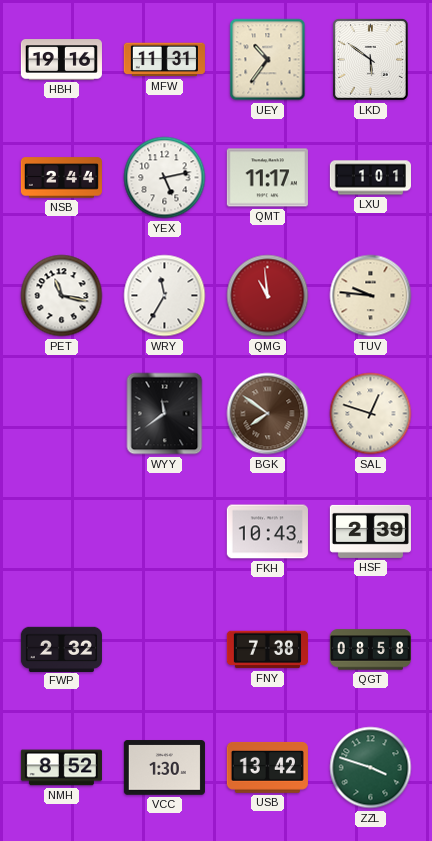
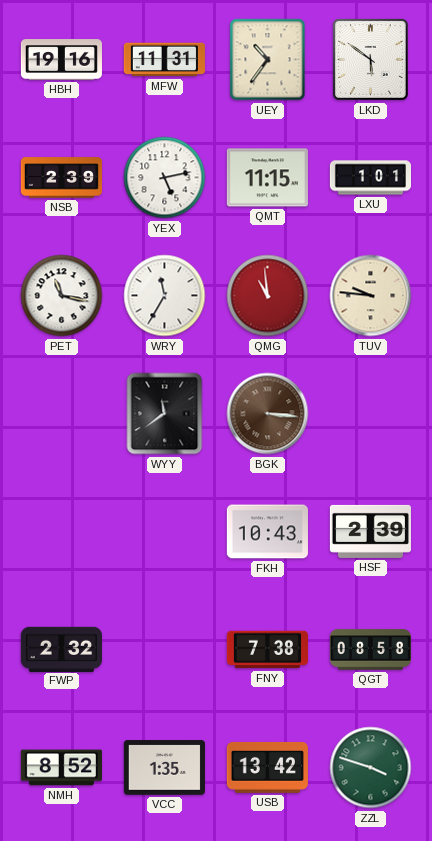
NSB: 2:44 -> 2:39 (61, 178)
QMT: 11:17 -> 11:15 (267, 178)
BGK: 7:51 -> 3:16 (268, 414)
SAL: 12:48 -> none (371, 414)
VCC: 1:30 -> 1:35 (164, 768)
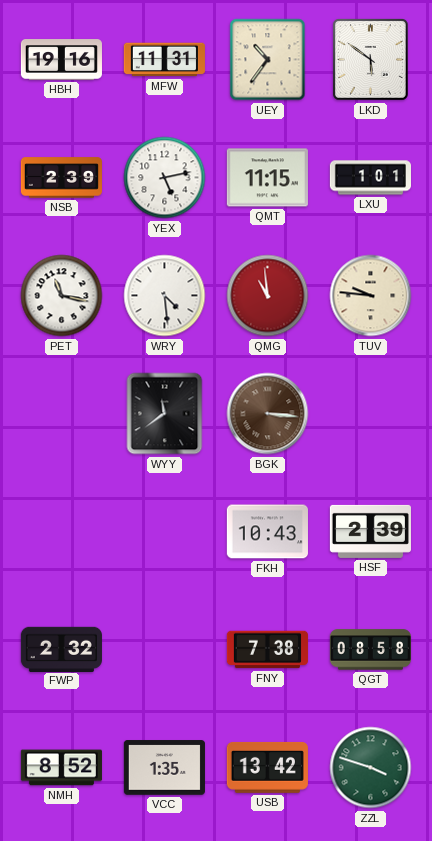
WRY: 11:35 -> 4:29 (165, 296)
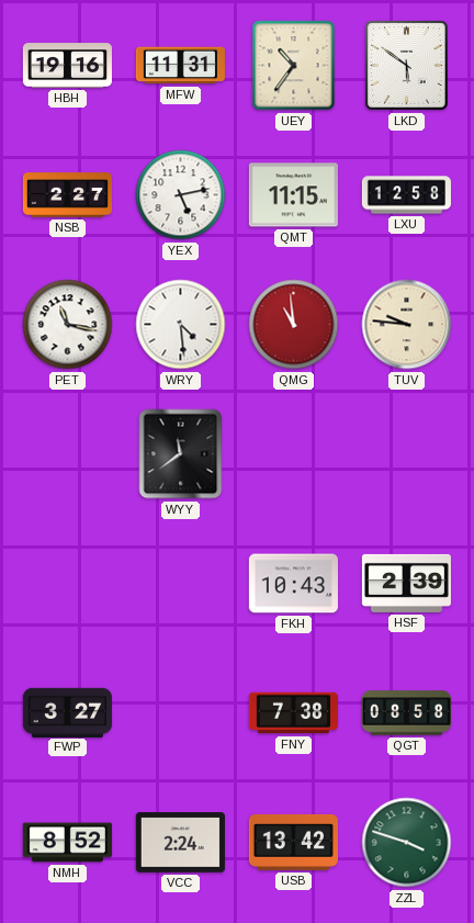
NSB: 2:39 -> 2:27 (67, 195)
LXU: 1:01 -> 12:58 (406, 195)
BGK: 3:16 -> none (268, 414)
FWP: 2:32 -> 3:27 (67, 712)
VCC: 1:35 -> 2:24 (180, 843)
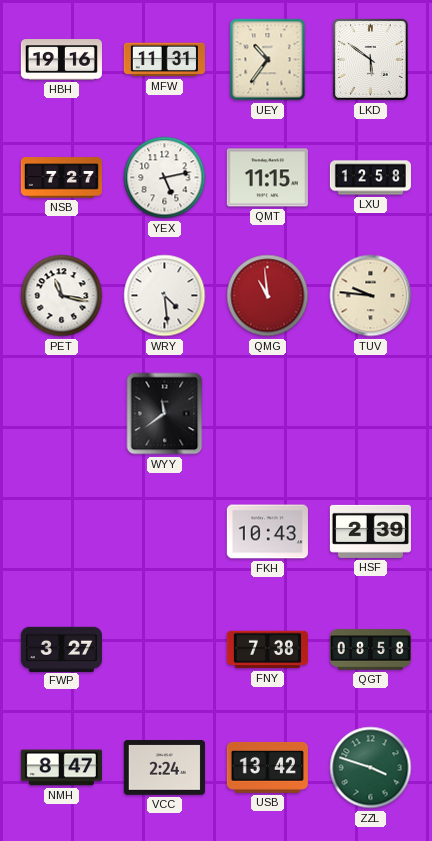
NSB: 2:27 -> 7:27 (61, 178)
NMH: 8:52 -> 8:47 (61, 768)
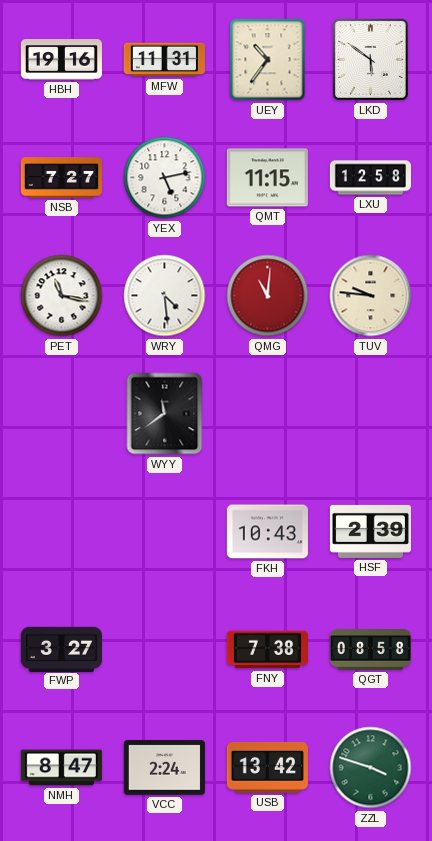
QMG: 10:59 -> 11:01 (268, 296)
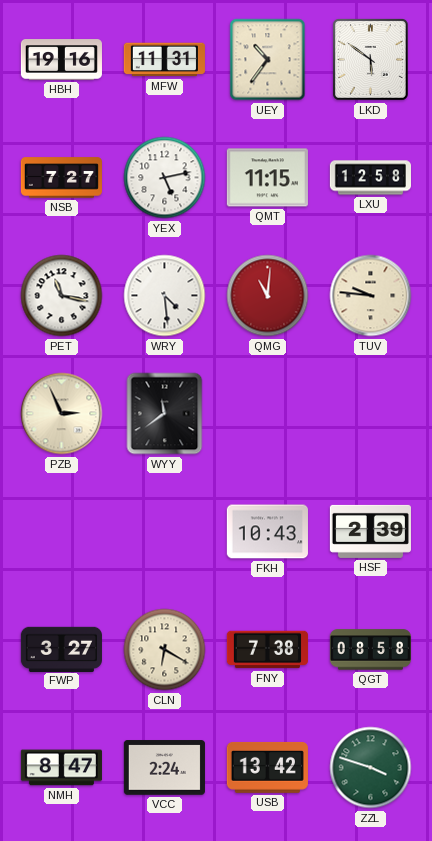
PZB: none -> 2:56 (62, 414)
CLN: none -> 6:20 (165, 650)
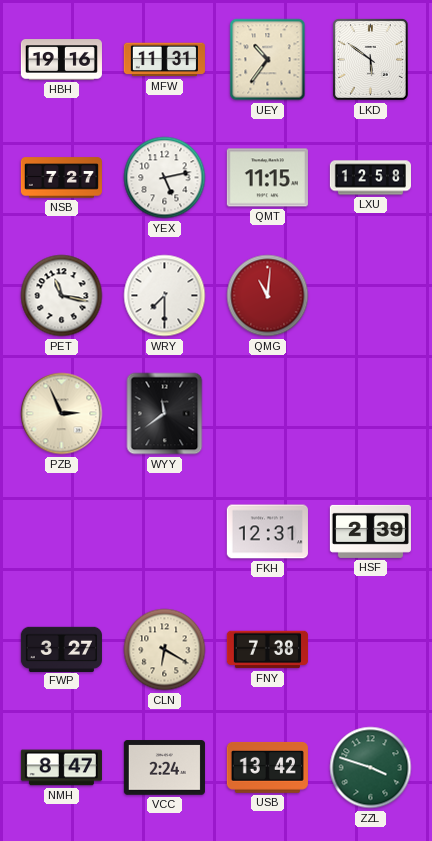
WRY: 4:29 -> 7:30 (165, 296)
TUV: 9:46 -> none (371, 296)
FKH: 10:43 -> 12:31 (267, 532)
QGT: 08:58 -> none (370, 650)
